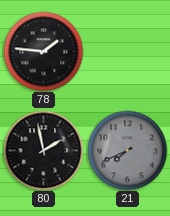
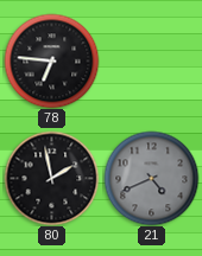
78: 1:46 -> 6:46 (51, 60)
21: 7:41 -> 4:41 (151, 178)
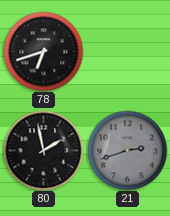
78: 6:46 -> 6:42 (43, 51)
21: 4:41 -> 2:42 (127, 150)
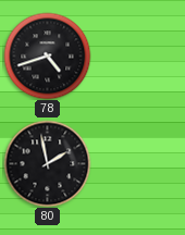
78: 6:42 -> 4:42 (47, 55)
21: 2:42 -> none (127, 150)
